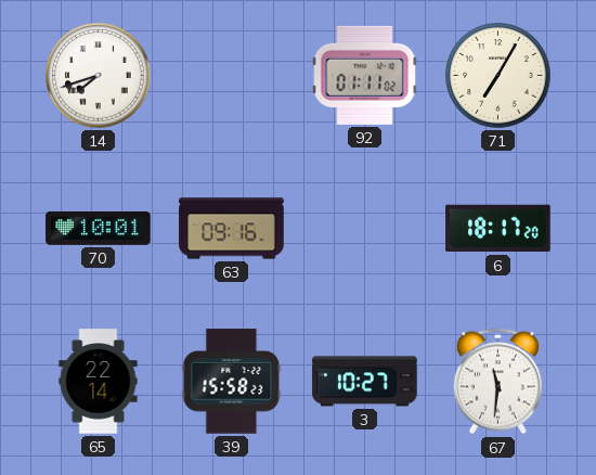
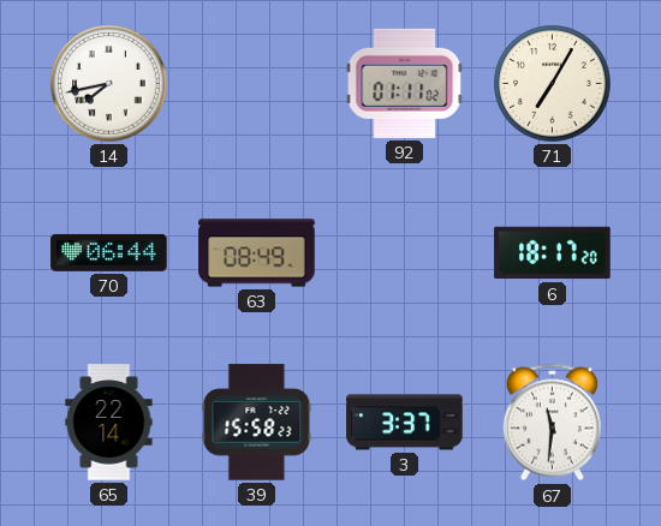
14: 7:42 -> 7:43 (109, 84)
70: 10:01 -> 06:44 (109, 252)
63: 09:16 -> 08:49 (257, 253)
3: 10:27 -> 3:37 (405, 423)
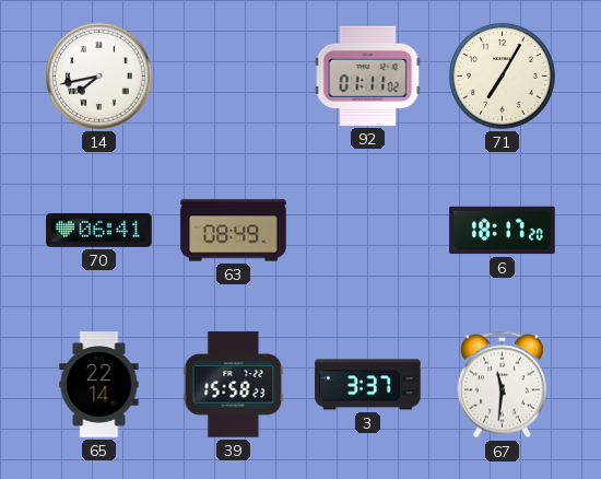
70: 06:44 -> 06:41 (99, 230)
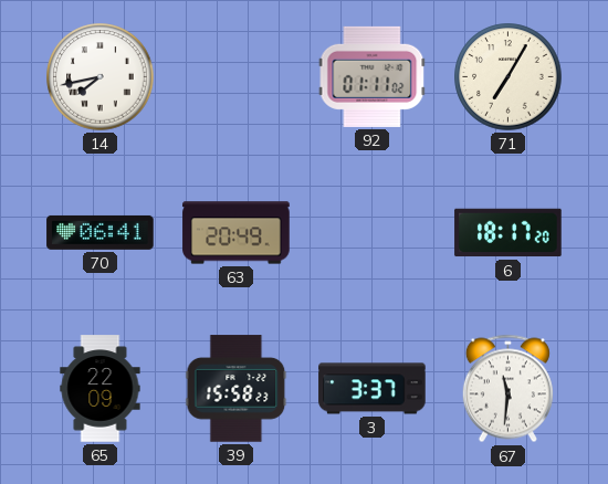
63: 08:49 -> 20:49 (237, 233)
65: 22:14 -> 22:09 (101, 389)
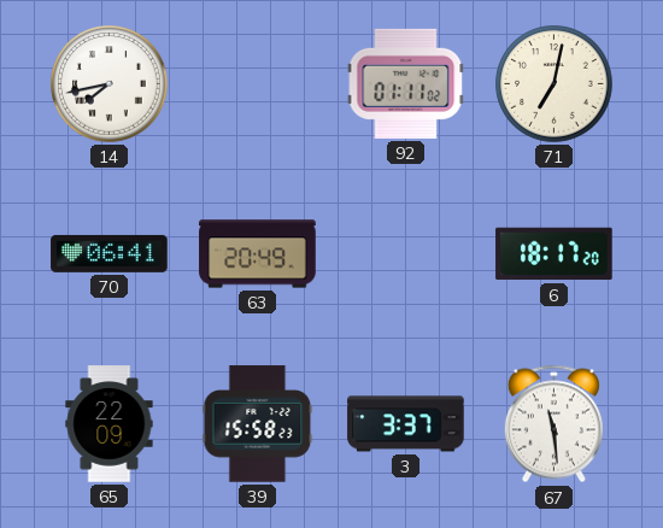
71: 7:05 -> 7:02 (555, 84)
67: 11:31 -> 11:29 (553, 424)
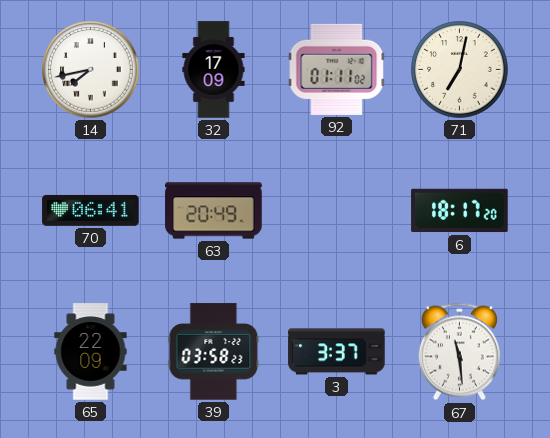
32: none -> 17:09 (214, 70)
39: 15:58 -> 03:58 (214, 352)
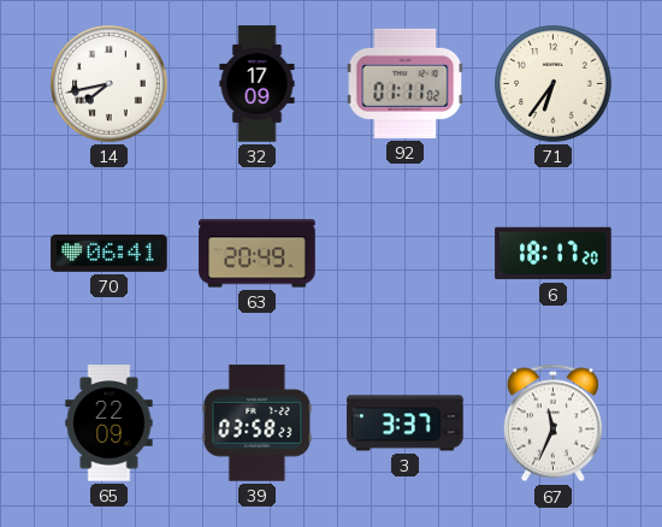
71: 7:02 -> 6:36 (554, 84)
67: 11:29 -> 11:34 (552, 424)
